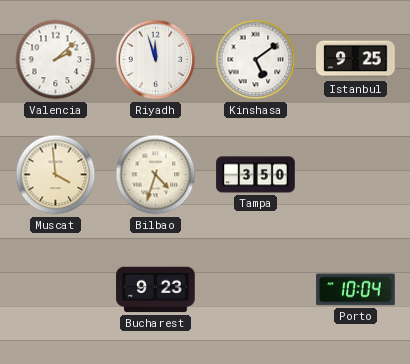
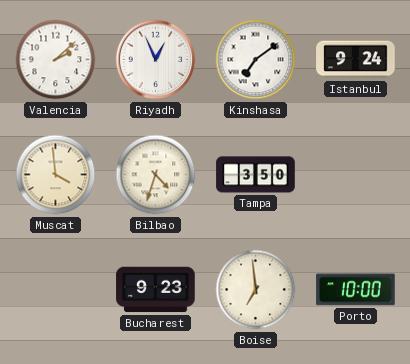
Riyadh: 11:57 -> 12:56 (156, 60)
Kinshasa: 5:09 -> 7:09 (256, 60)
Istanbul: 9:25 -> 9:24 (356, 60)
Boise: none -> 6:59 (256, 290)
Porto: 10:04 -> 10:00 (356, 290)
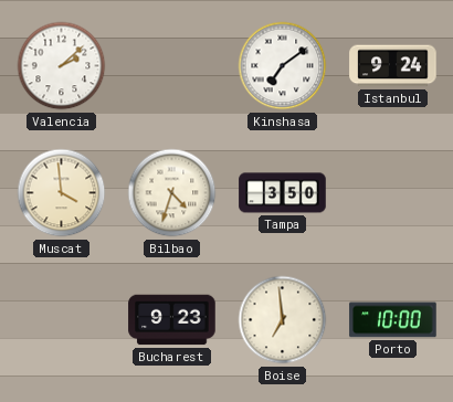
Riyadh: 12:56 -> none (156, 60)
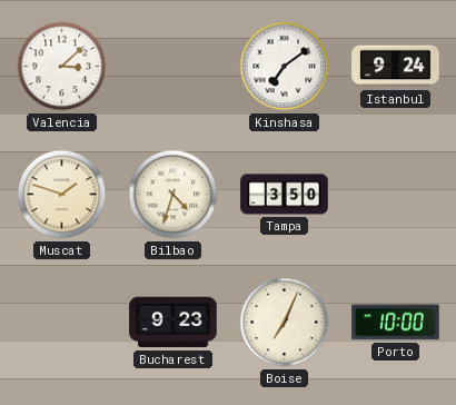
Valencia: 2:08 -> 3:08 (62, 67)
Muscat: 3:59 -> 1:48 (62, 195)
Boise: 6:59 -> 7:04 (285, 323)
